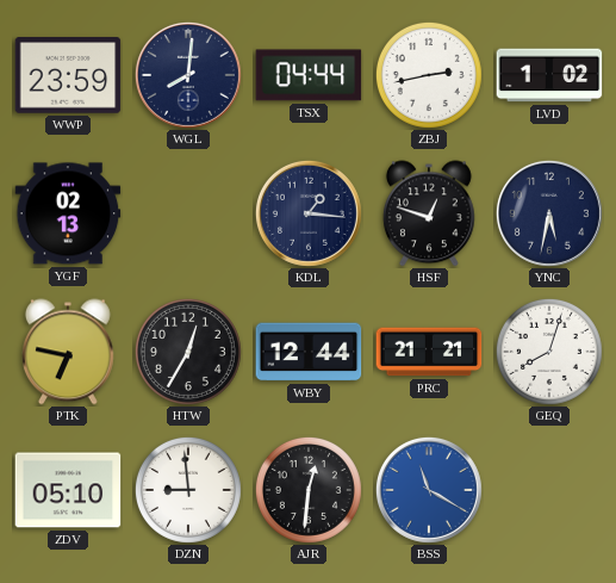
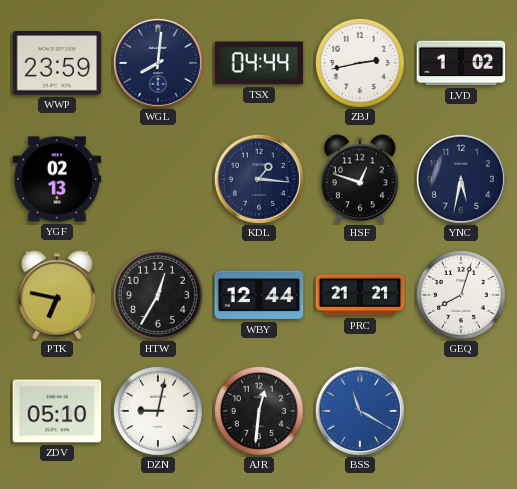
DZN: 8:59 -> 9:02 (158, 411)
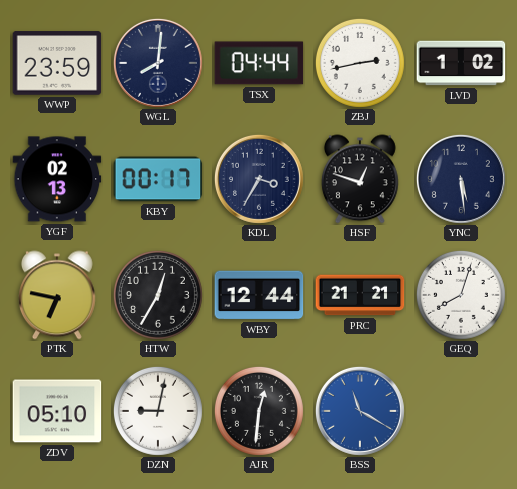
KBY: none -> 00:17 (158, 179)
KDL: 1:16 -> 3:35 (259, 179)
YNC: 5:32 -> 5:29 (461, 179)
